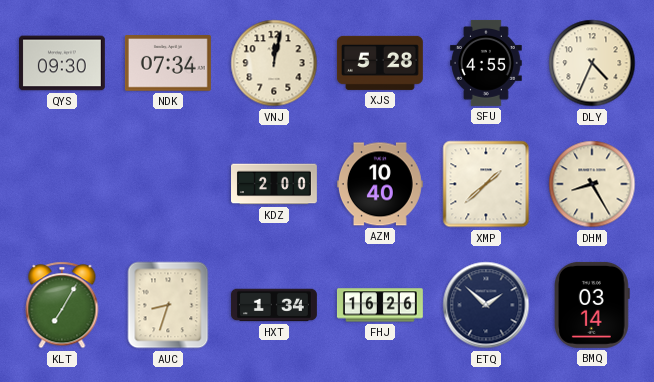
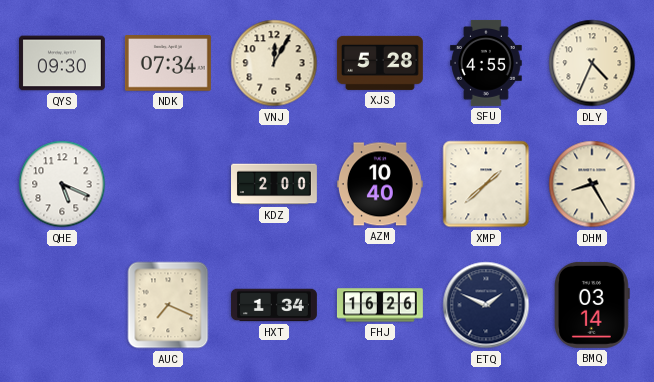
VNJ: 12:02 -> 12:05 (274, 63)
QHE: none -> 5:19 (62, 184)
KLT: 7:05 -> none (62, 305)
AUC: 8:33 -> 7:19 (168, 305)
ETQ: 1:52 -> 1:49 (486, 305)
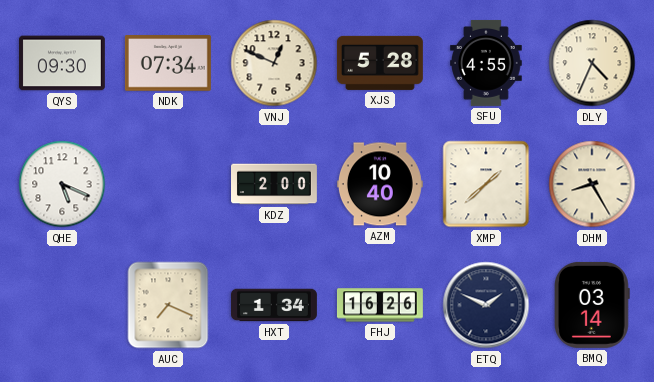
VNJ: 12:05 -> 12:49 (274, 63)
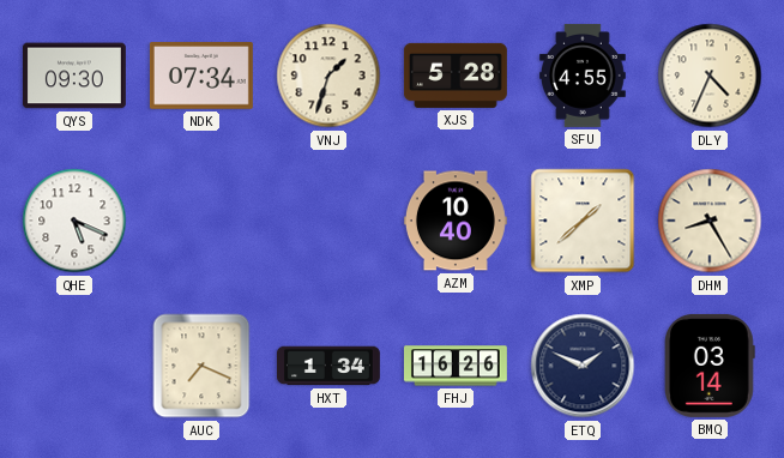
VNJ: 12:49 -> 1:33 (328, 76)
KDZ: 2:00 -> none (275, 184)
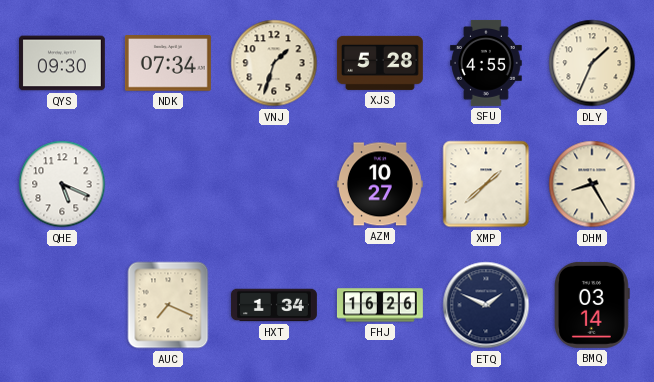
DLY: 4:34 -> 1:34 (592, 63)
AZM: 10:40 -> 10:27 (380, 184)
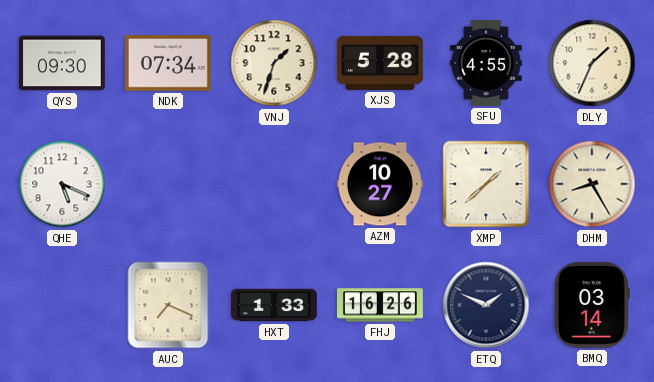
HXT: 1:34 -> 1:33 (274, 305)
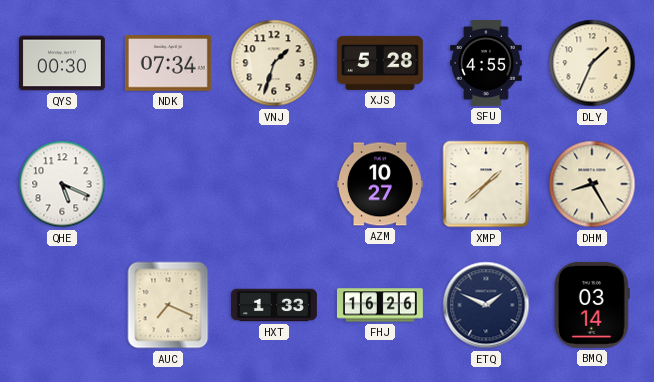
QYS: 09:30 -> 00:30 (62, 63)
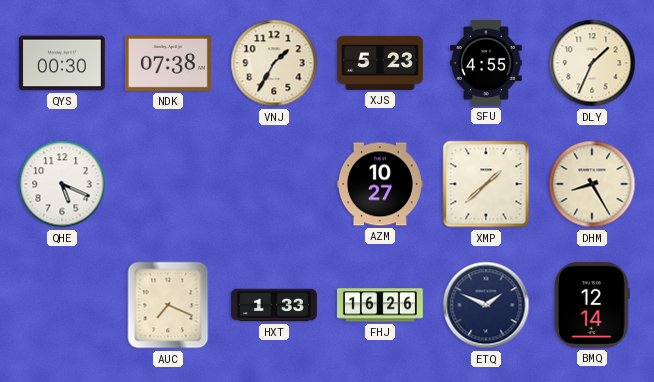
NDK: 07:34 -> 07:38 (168, 63)
VNJ: 1:33 -> 1:35 (274, 63)
XJS: 5:28 -> 5:23 (380, 63)
BMQ: 03:14 -> 12:14 (593, 305)
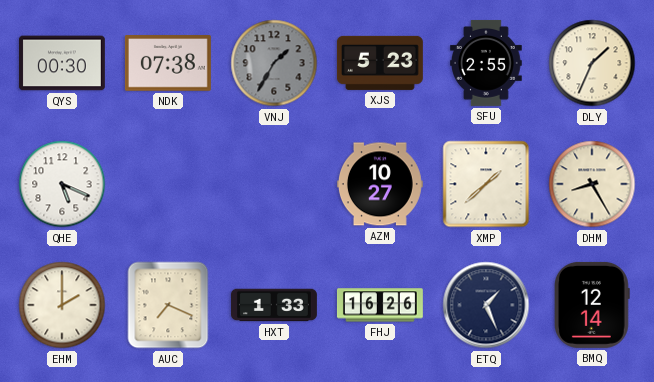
VNJ dial: cream -> grey (274, 63)
SFU: 4:55 -> 2:55 (487, 63)
EHM: none -> 2:00 (62, 305)
ETQ: 1:49 -> 1:26 (486, 305)
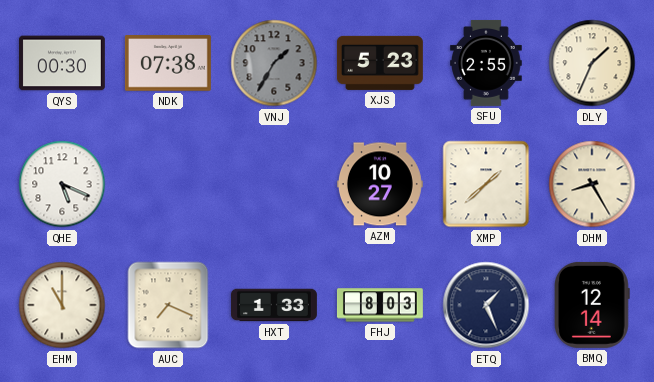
EHM: 2:00 -> 11:00 (62, 305)
FHJ: 16:26 -> 8:03 (380, 305)
